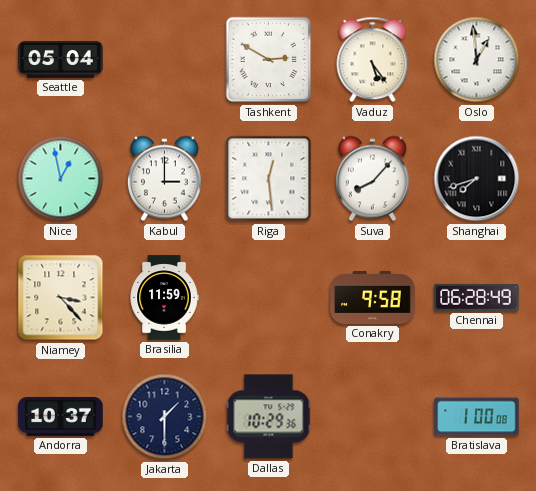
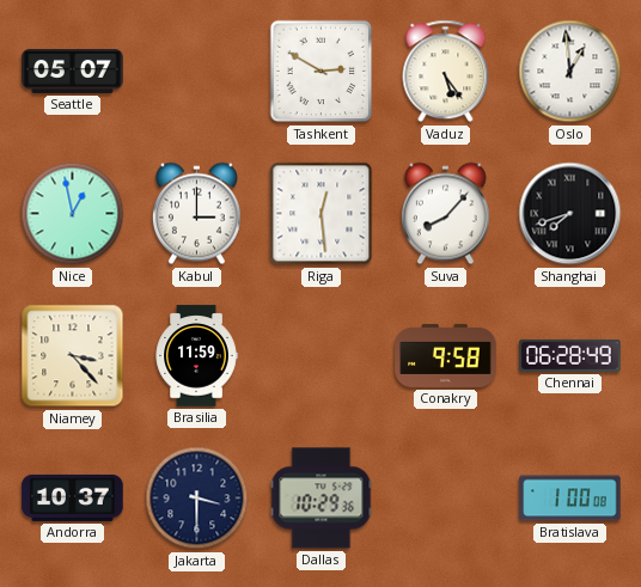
Seattle: 05:04 -> 05:07 (73, 71)
Jakarta: 1:30 -> 3:30 (197, 499)
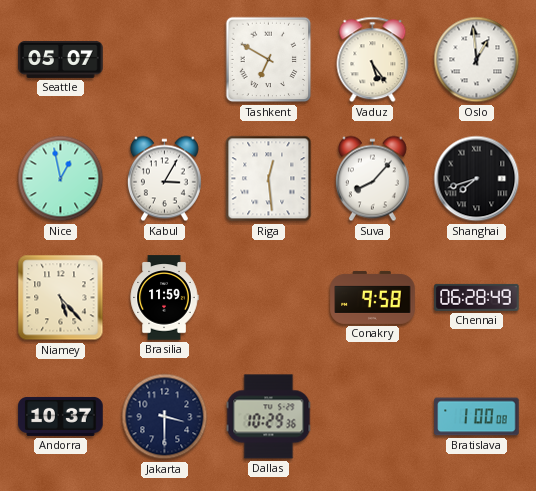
Tashkent: 2:50 -> 6:50 (269, 60)
Kabul: 3:00 -> 3:05 (164, 179)
Niamey: 3:23 -> 5:23 (61, 298)
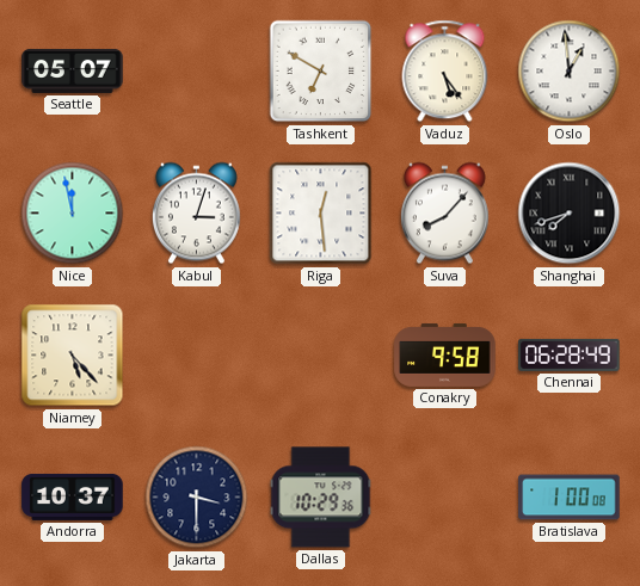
Nice: 12:58 -> 11:58 (73, 214)
Kabul: 3:05 -> 3:03 (196, 214)
Brasilia: 11:59 -> none (164, 298)
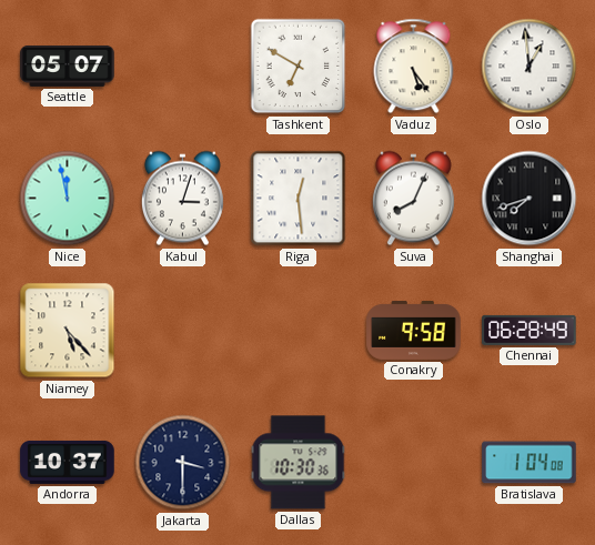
Suva: 8:07 -> 8:04 (413, 199)
Dallas: 10:29 -> 10:30 (299, 463)
Bratislava: 1:00 -> 1:04 (530, 463)
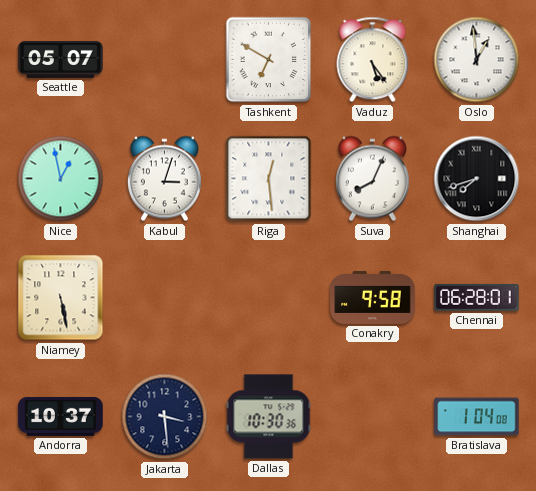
Nice: 11:58 -> 12:58 (61, 179)
Niamey: 5:23 -> 5:28 (61, 298)
Chennai: 06:28:49 -> 06:28:01 (477, 297)
Jakarta: 3:30 -> 3:29 (165, 417)
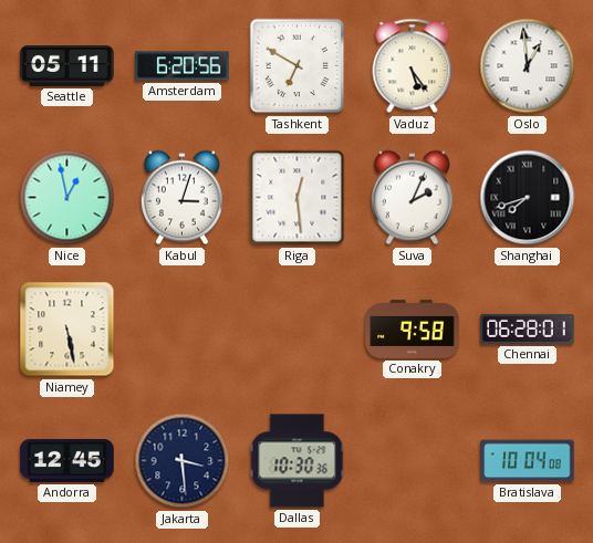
Seattle: 05:07 -> 05:11 (67, 65)
Amsterdam: none -> 6:20 (183, 66)
Suva: 8:04 -> 2:04 (412, 198)
Andorra: 10:37 -> 12:45 (67, 460)
Bratislava: 1:04 -> 10:04 (528, 461)
